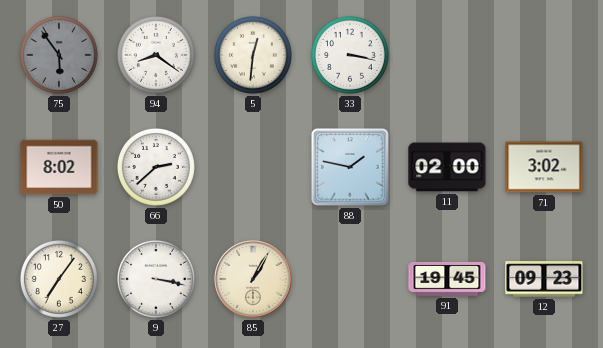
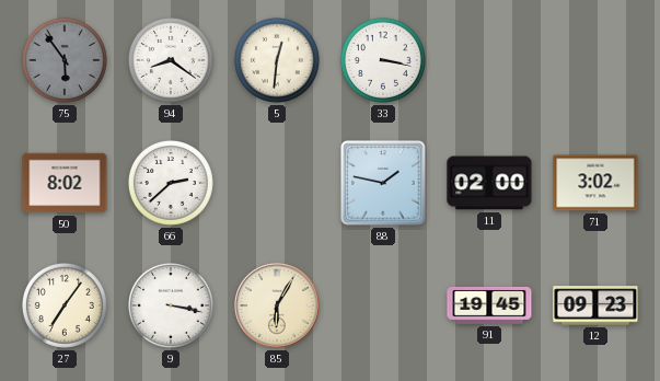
85: 1:05 -> 6:05 (277, 305)
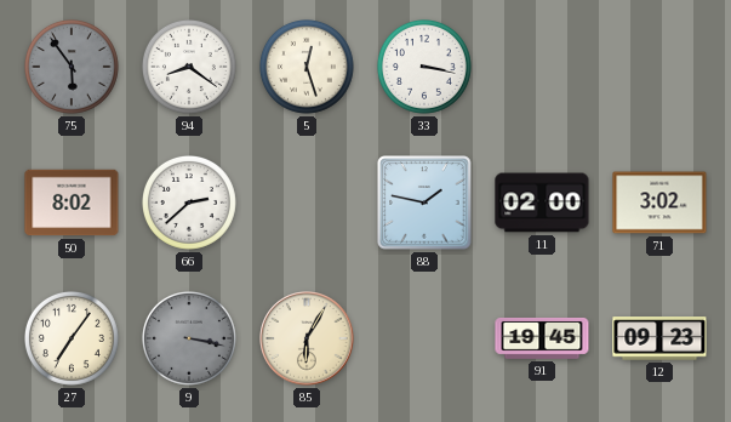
5: 12:31 -> 12:27 (307, 67)
9 dial: white -> grey (189, 338)
